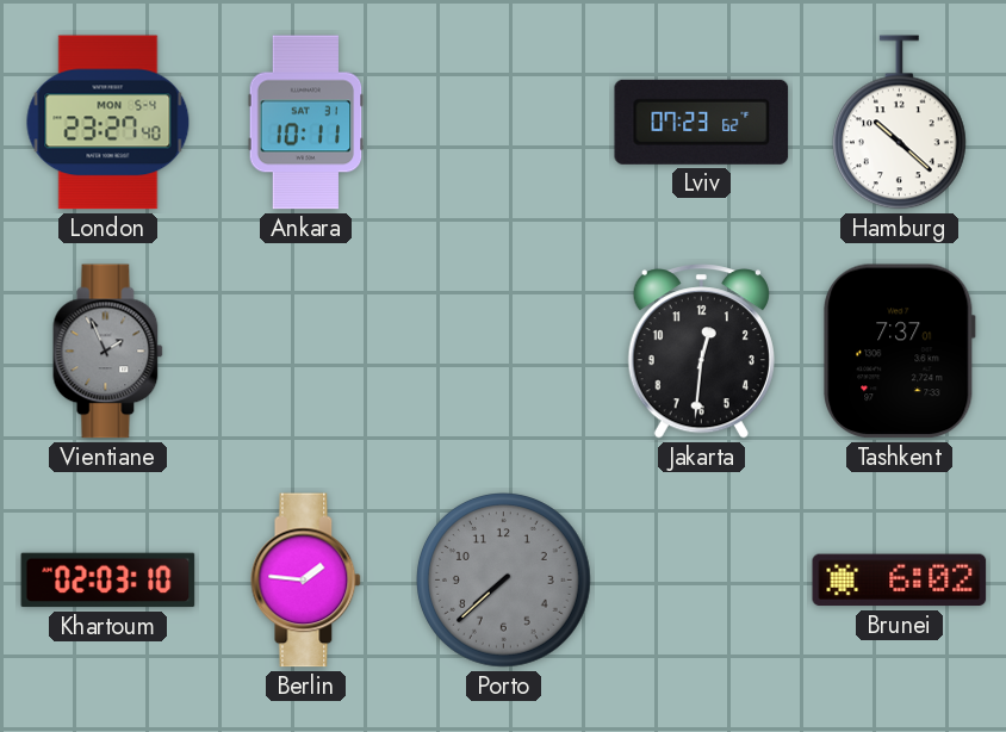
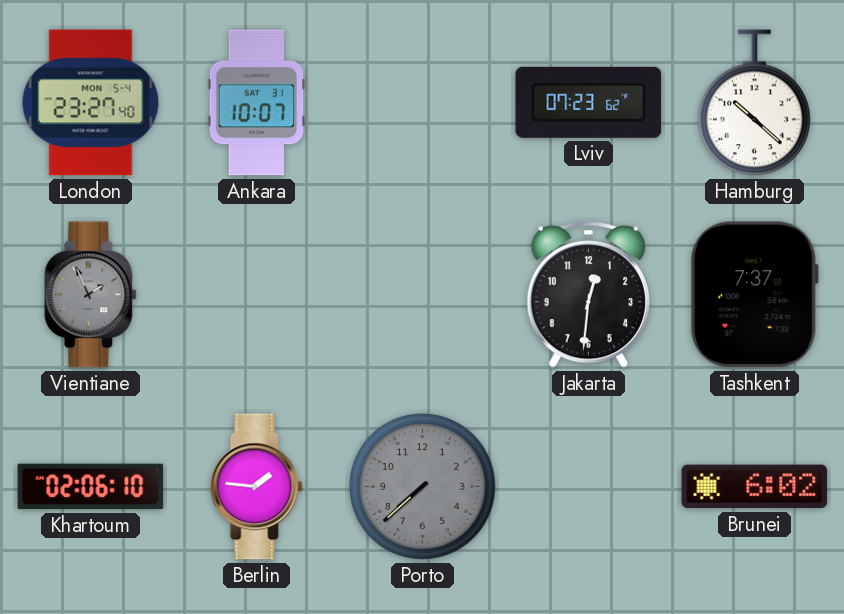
Ankara: 10:11 -> 10:07 (257, 103)
Khartoum: 02:03 -> 02:06 (91, 487)
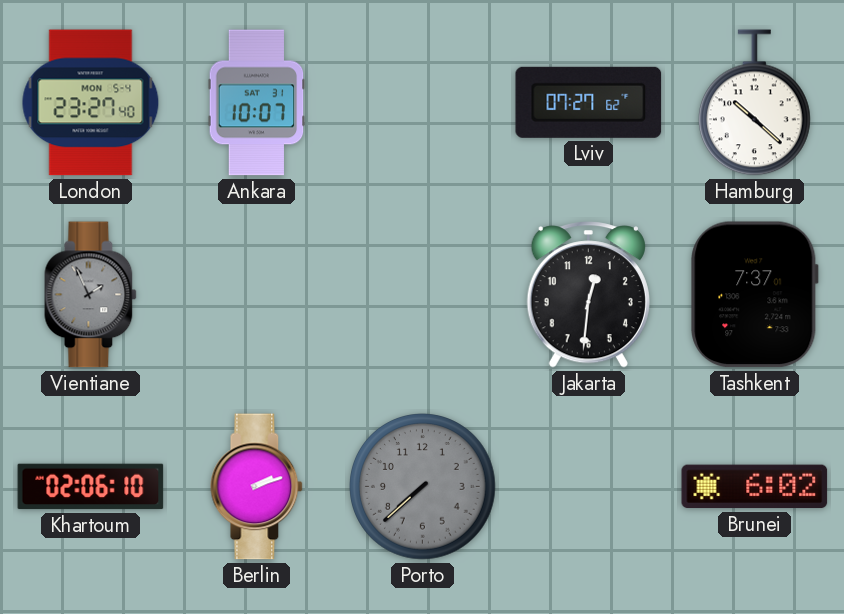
Lviv: 07:23 -> 07:27 (589, 102)
Berlin: 1:46 -> 2:12 (257, 487)
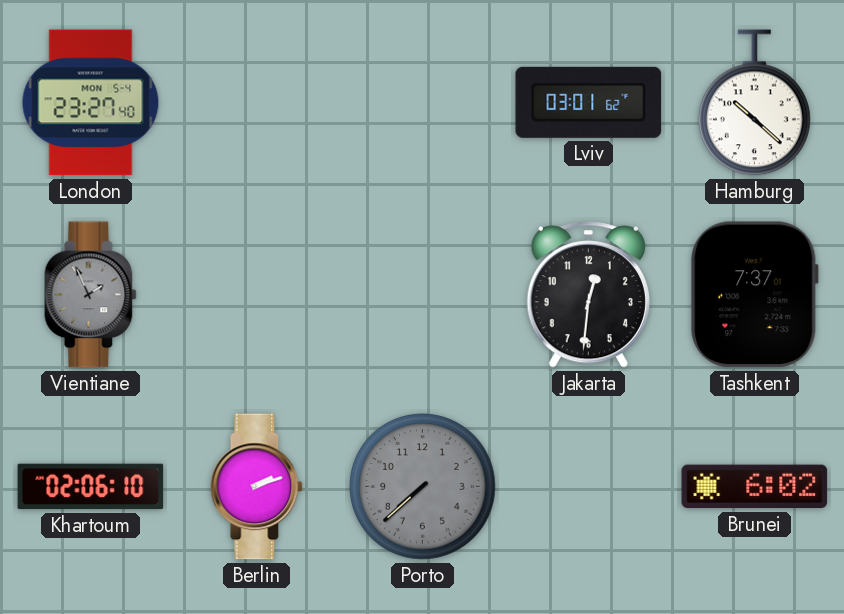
Ankara: 10:07 -> none (257, 103)
Lviv: 07:27 -> 03:01 (589, 102)
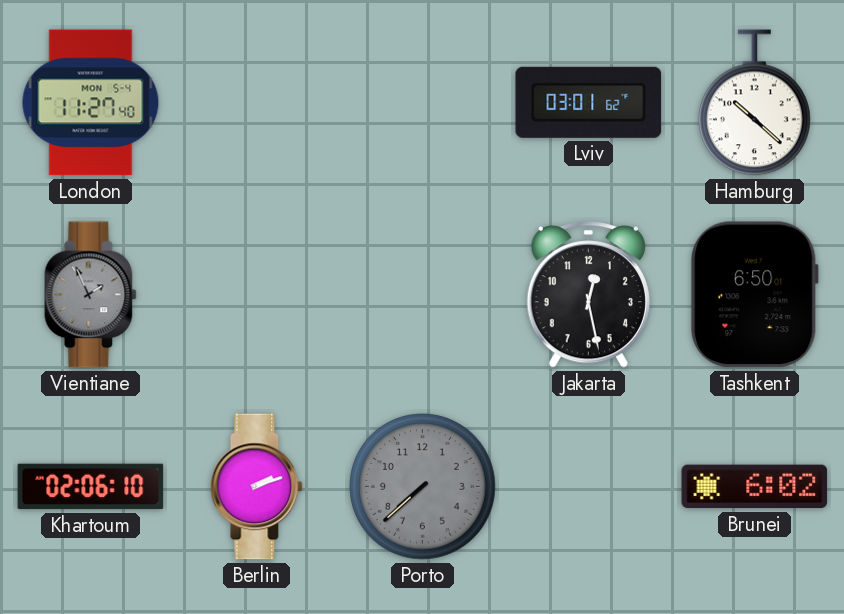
London: 23:27 -> 11:27 (91, 103)
Jakarta: 12:31 -> 12:28 (588, 295)
Tashkent: 7:37 -> 6:50 (755, 295)
